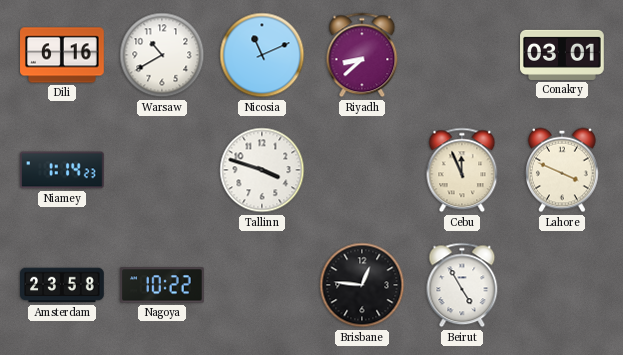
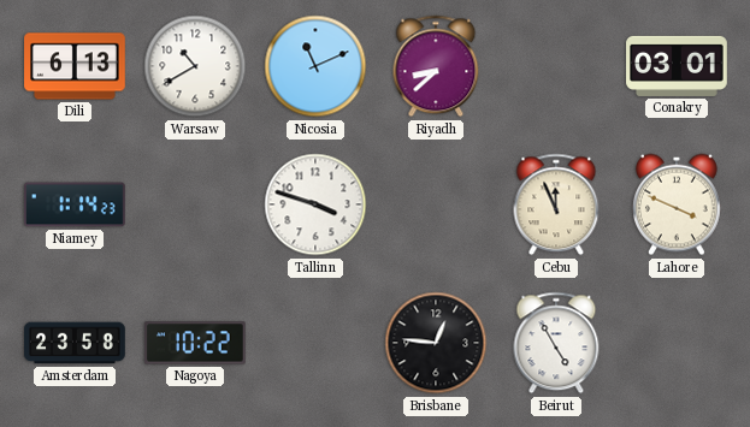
Dili: 6:16 -> 6:13 (75, 66)
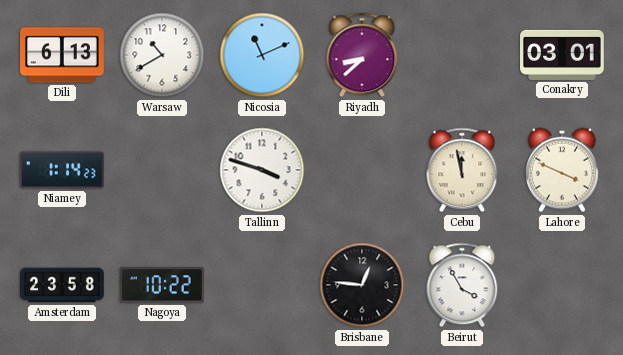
Cebu: 11:56 -> 11:58 (462, 170)
Beirut: 4:55 -> 3:55 (462, 285)
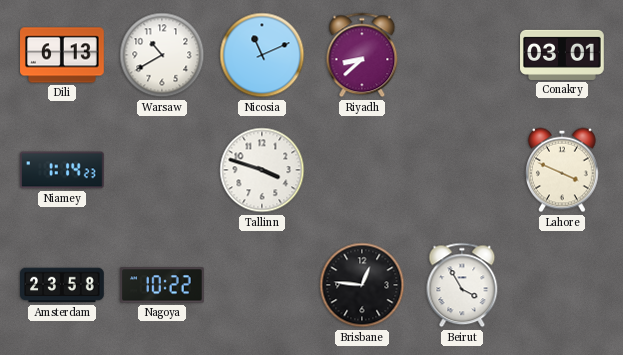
Cebu: 11:58 -> none (462, 170)
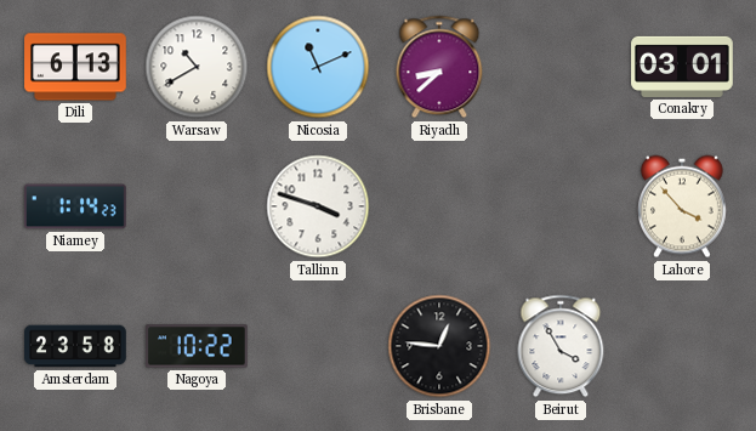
Lahore: 3:49 -> 3:53 (683, 206)
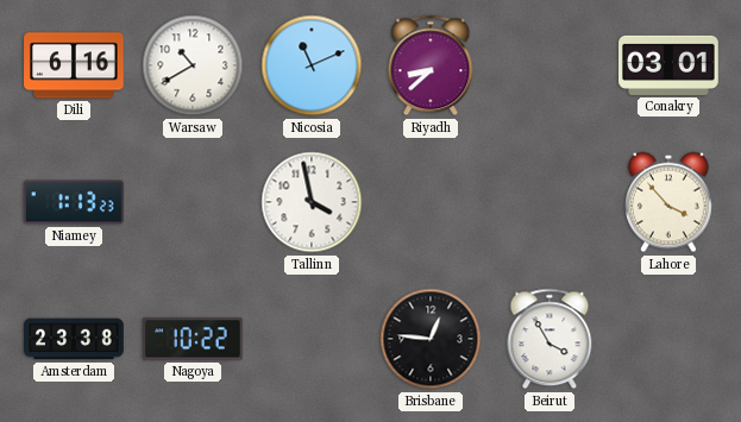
Dili: 6:13 -> 6:16 (74, 65)
Niamey: 1:14 -> 1:13 (75, 202)
Tallinn: 3:48 -> 3:58 (312, 202)
Amsterdam: 23:58 -> 23:38 (74, 339)
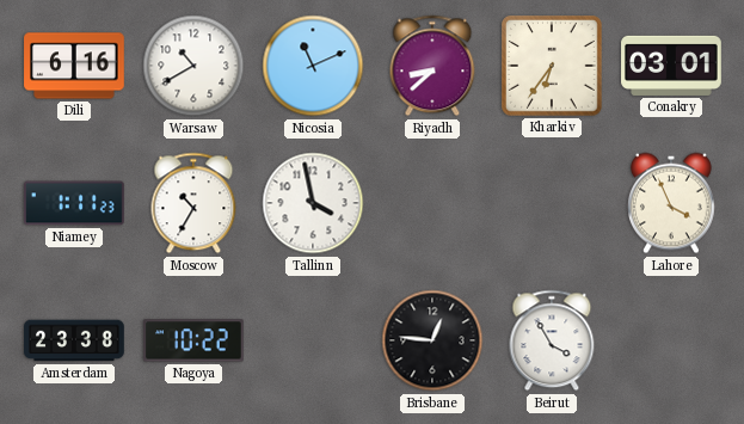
Kharkiv: none -> 6:36 (553, 67)
Niamey: 1:13 -> 1:11 (75, 203)
Moscow: none -> 10:35 (193, 203)
Lahore: 3:53 -> 3:56 (672, 203)
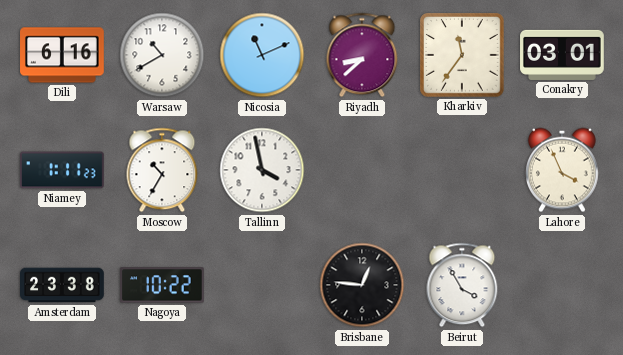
Kharkiv: 6:36 -> 11:36 (463, 56)
